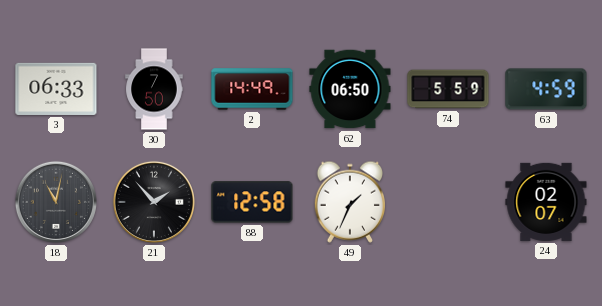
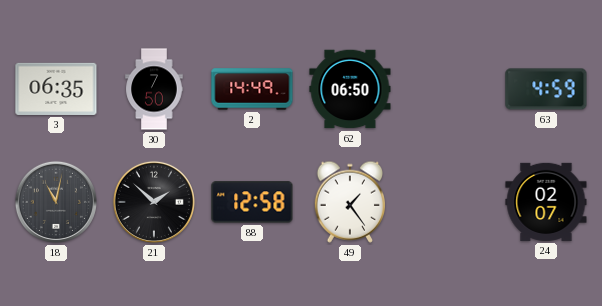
3: 06:33 -> 06:35 (56, 89)
74: 5:59 -> none (448, 89)
21: 1:53 -> 1:52 (154, 202)
49: 1:34 -> 1:24 (349, 202)
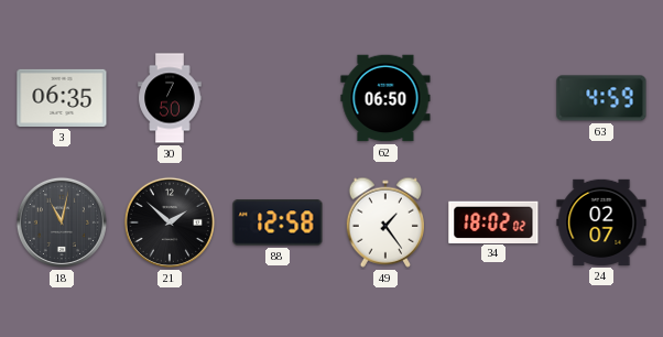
2: 14:49 -> none (252, 89)
34: none -> 18:02 (493, 221)
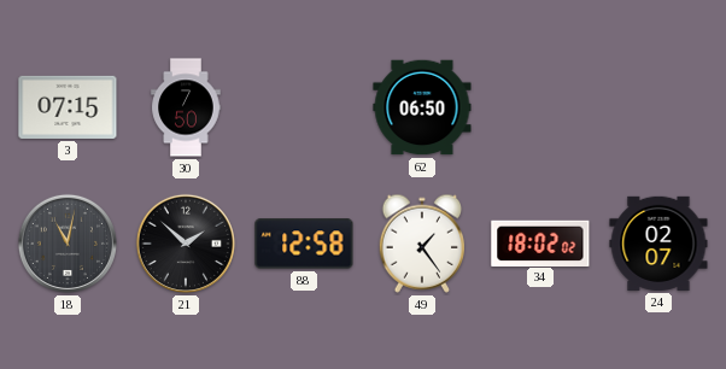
3: 06:35 -> 07:15 (68, 107)
63: 4:59 -> none (601, 98)
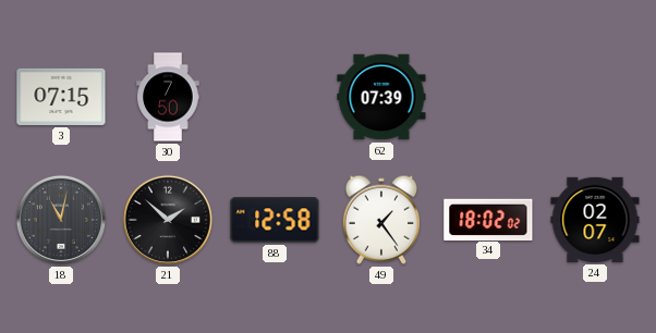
62: 06:50 -> 07:39 (381, 97)
